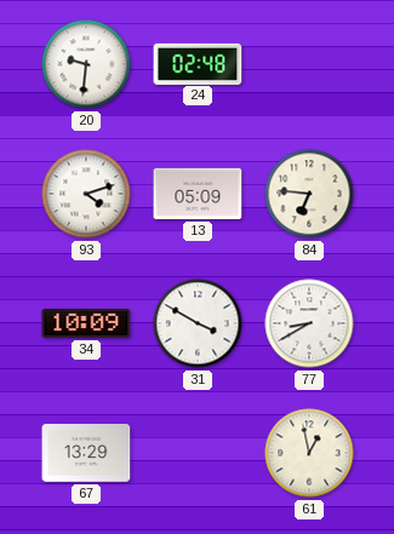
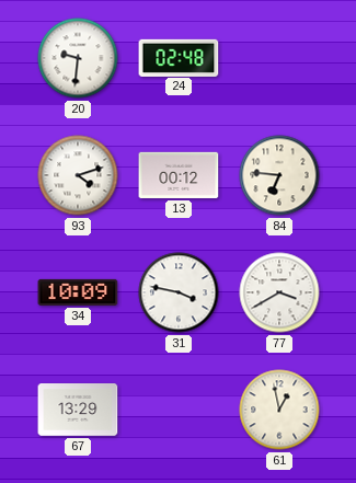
13: 05:09 -> 00:12 (179, 175)
31: 3:50 -> 3:47 (179, 292)
77: 8:40 -> 3:40 (279, 292)
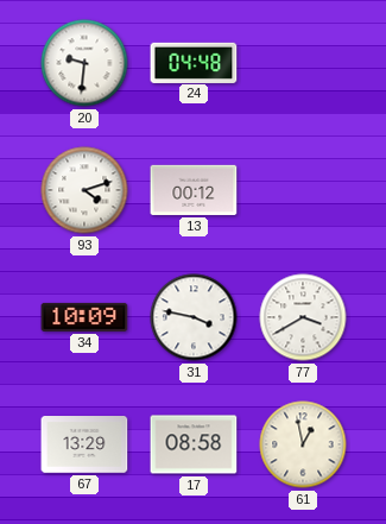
24: 02:48 -> 04:48 (194, 62)
84: 6:46 -> none (279, 175)
17: none -> 08:58 (194, 444)
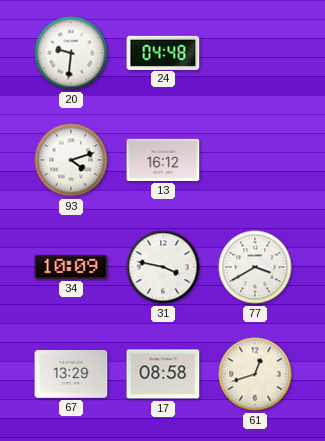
13: 00:12 -> 16:12 (163, 160)
61: 12:58 -> 12:42 (255, 374)
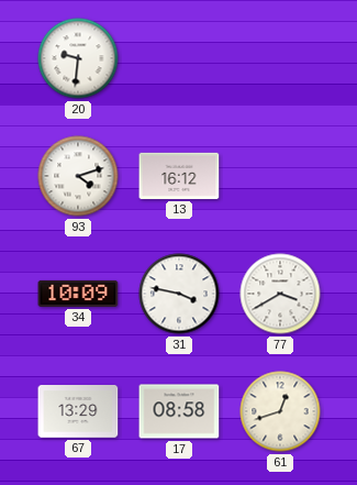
24: 04:48 -> none (163, 52)
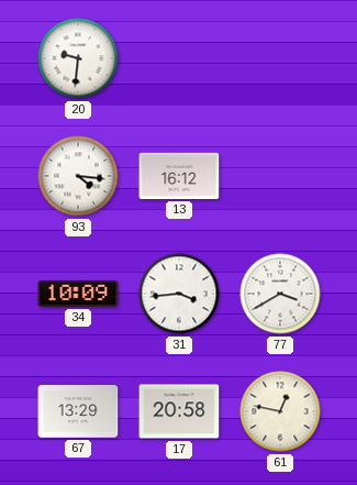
93: 4:12 -> 4:16 (78, 176)
31: 3:47 -> 3:44 (179, 294)
17: 08:58 -> 20:58 (179, 411)
61: 12:42 -> 12:47 (280, 411)
